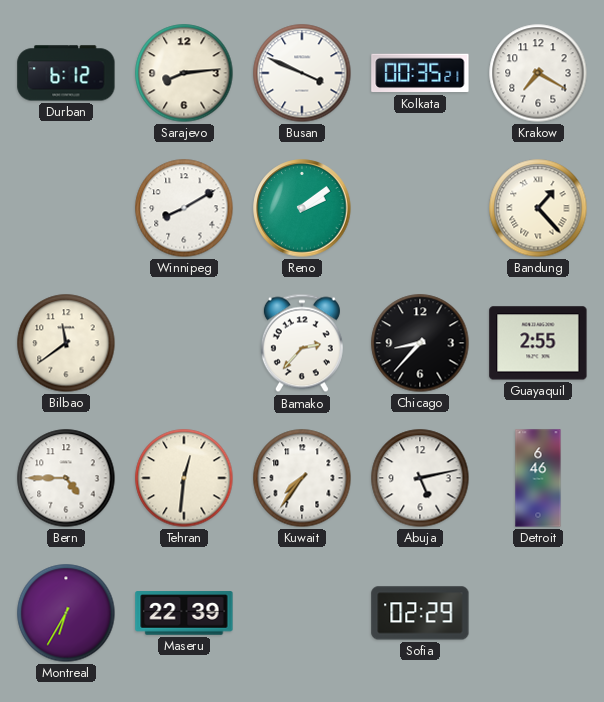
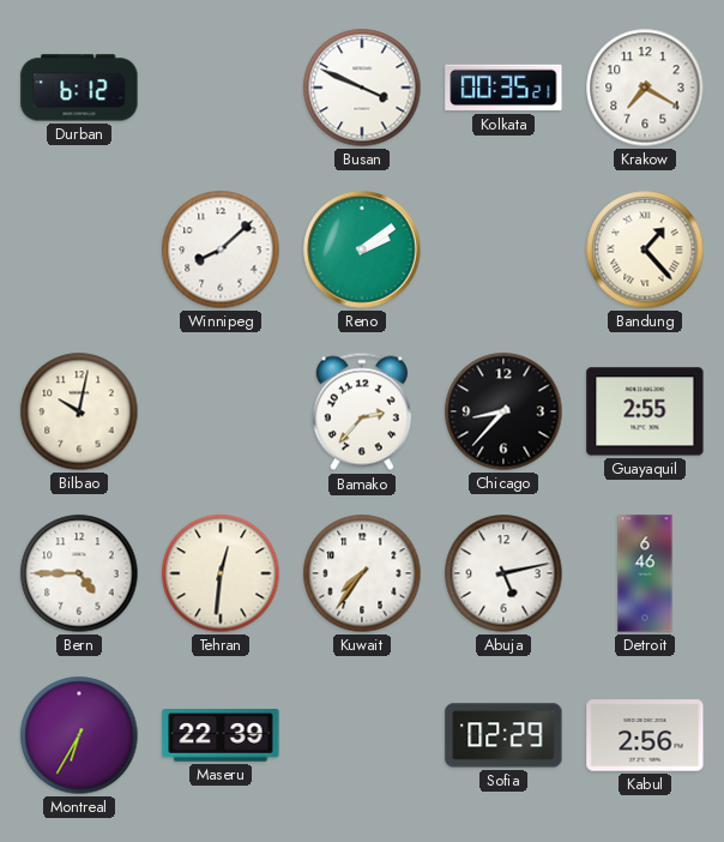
Sarajevo: 8:14 -> none (184, 73)
Winnipeg: 8:10 -> 8:08 (221, 249)
Bilbao: 11:39 -> 10:02 (79, 411)
Kabul: none -> 2:56 (645, 735)
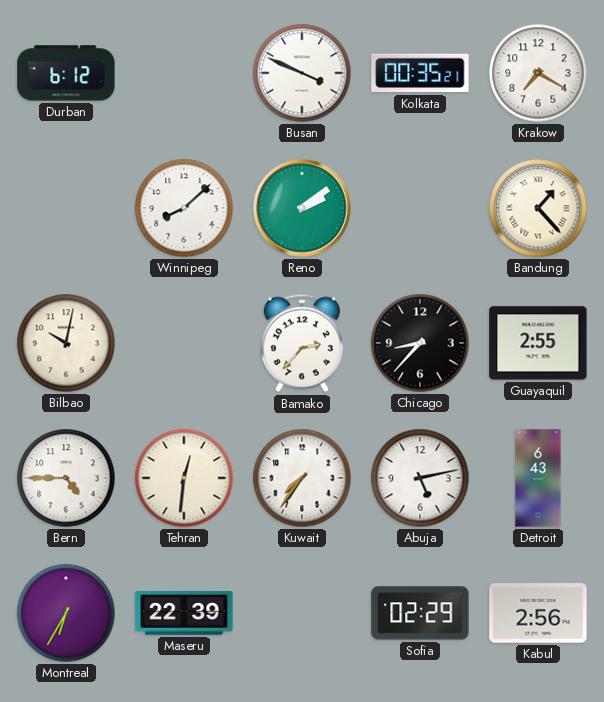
Detroit: 6:46 -> 6:43 (538, 478)
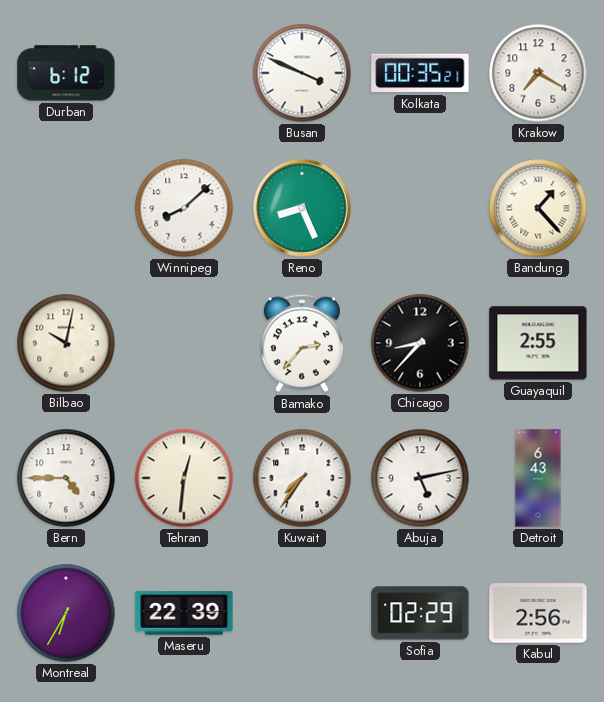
Reno: 2:09 -> 8:26 (302, 208)
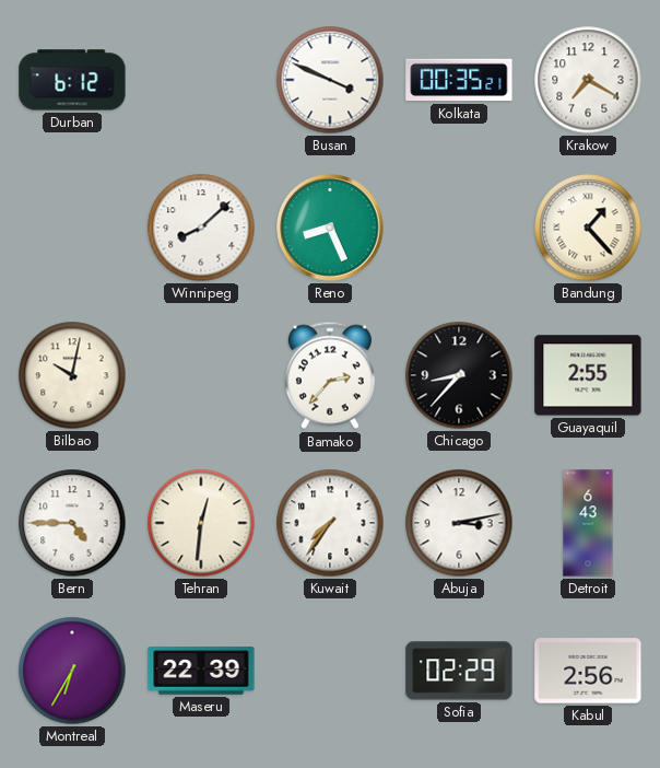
Abuja: 5:13 -> 3:13 (459, 523)
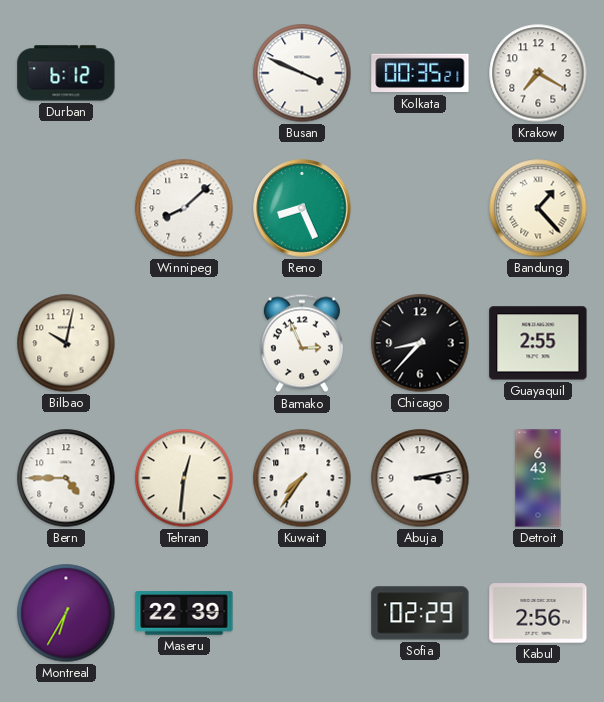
Bamako: 2:37 -> 2:56 (302, 343)
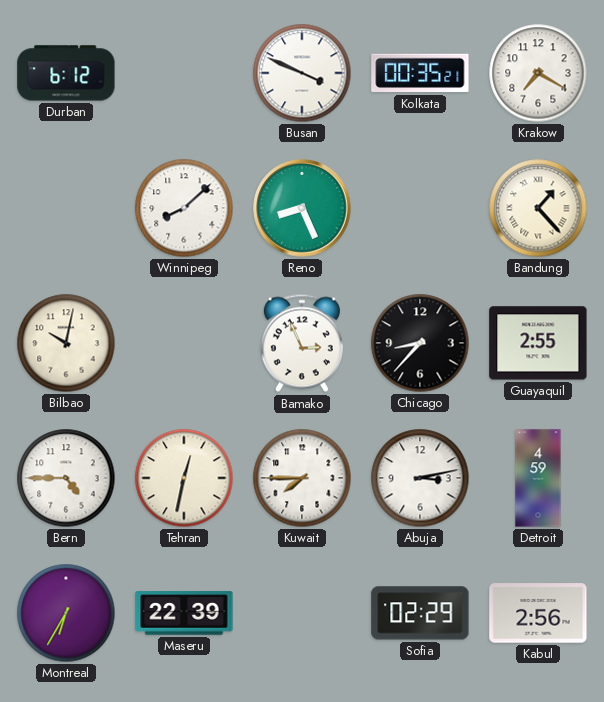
Tehran: 12:31 -> 12:32 (184, 478)
Kuwait: 7:36 -> 7:45 (302, 478)
Detroit: 6:43 -> 4:59 (538, 478)
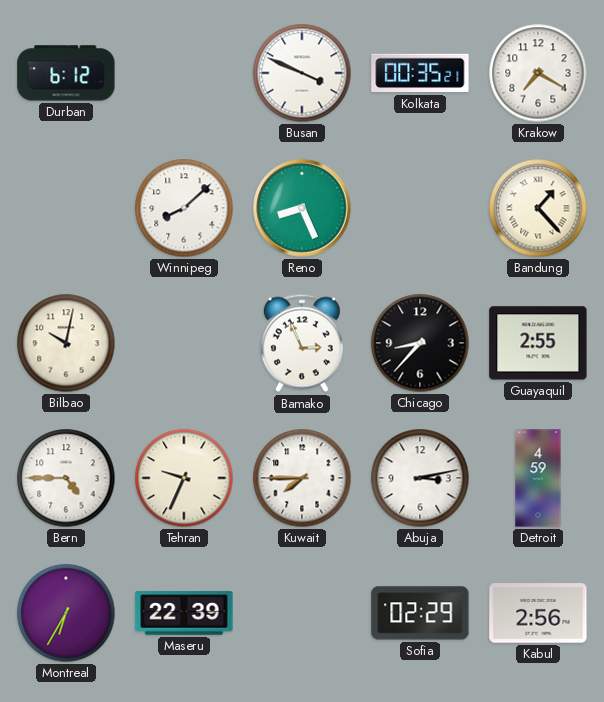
Tehran: 12:32 -> 9:34 (184, 478)
